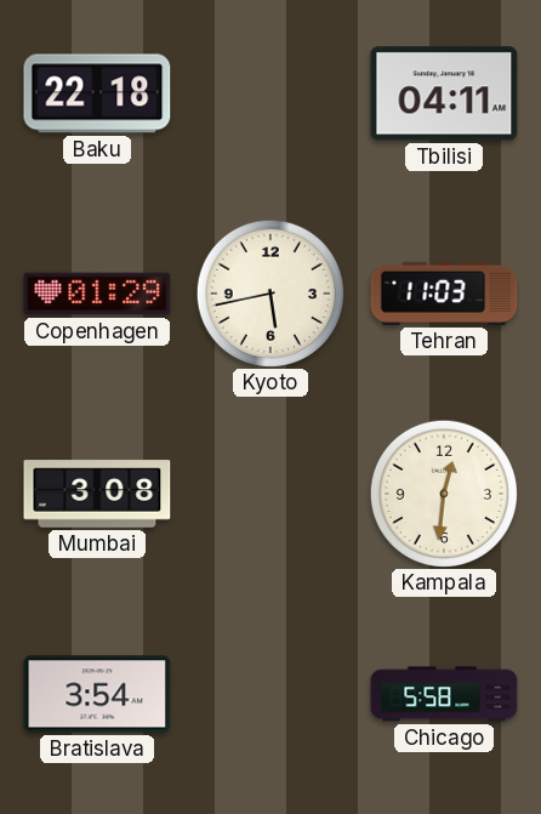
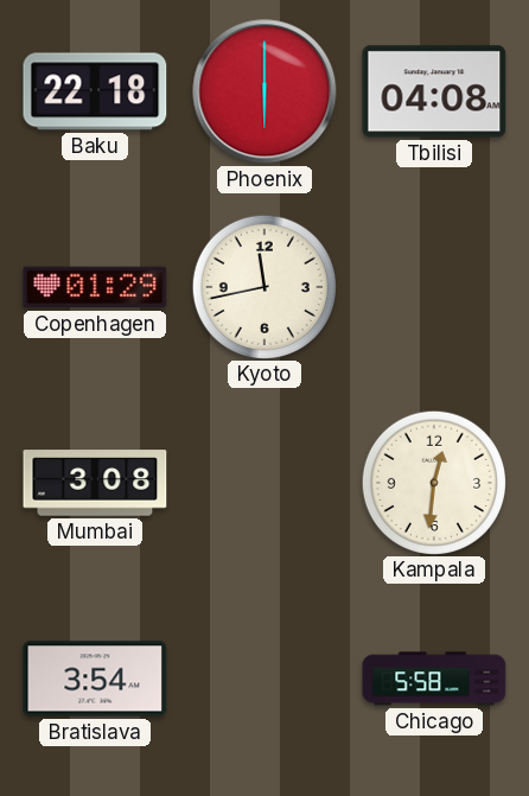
Phoenix: none -> 6:00 (264, 91)
Tbilisi: 04:11 -> 04:08 (434, 91)
Kyoto: 5:43 -> 11:43 (263, 286)
Tehran: 11:03 -> none (444, 294)
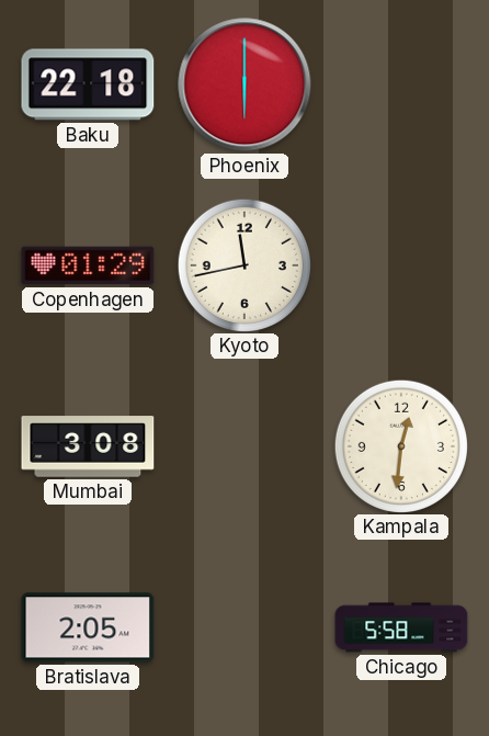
Tbilisi: 04:08 -> none (434, 91)
Bratislava: 3:54 -> 2:05 (88, 627)
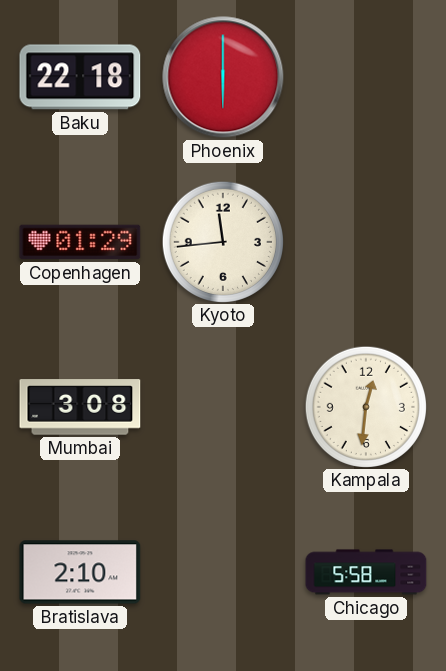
Kyoto: 11:43 -> 11:44 (222, 241)
Bratislava: 2:05 -> 2:10 (80, 572)
